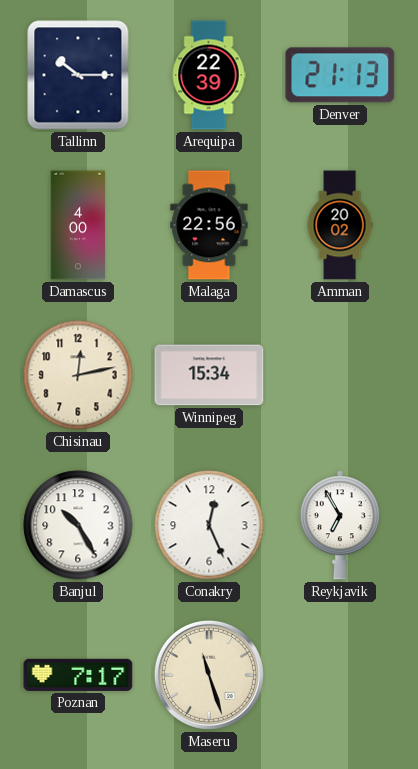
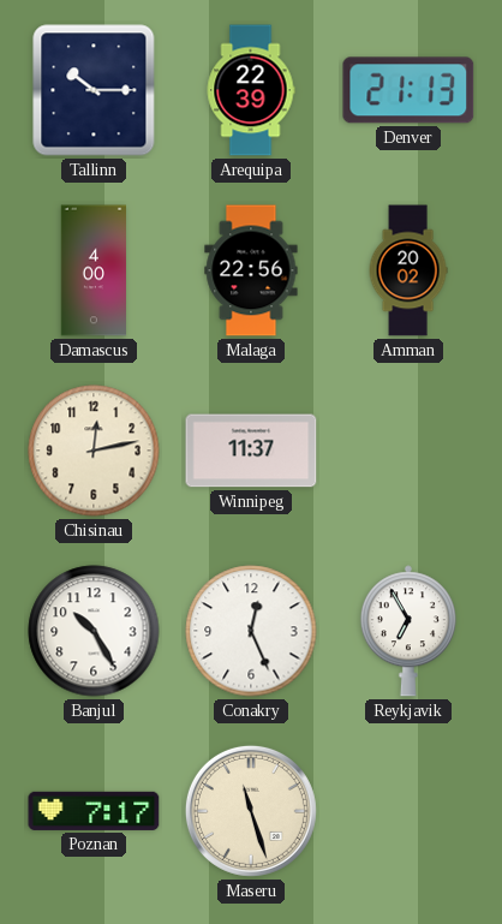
Winnipeg: 15:34 -> 11:37 (251, 451)
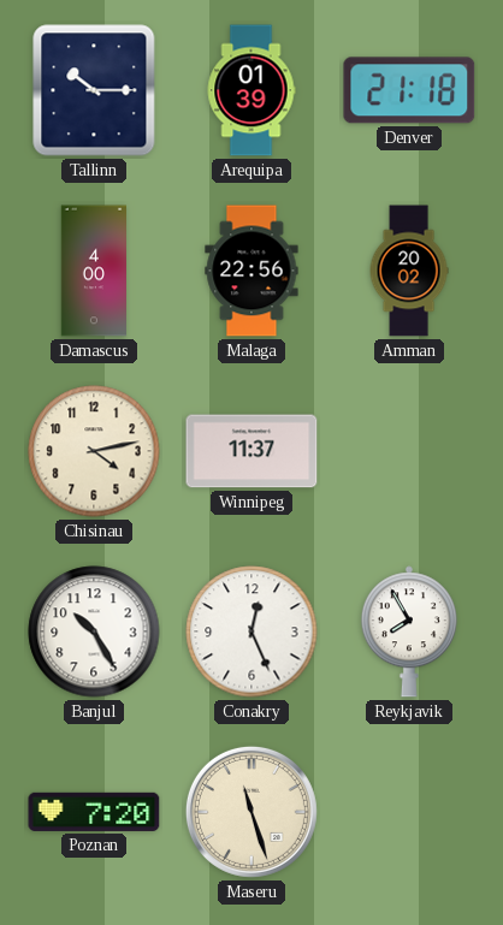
Arequipa: 22:39 -> 01:39 (251, 90)
Denver: 21:13 -> 21:18 (409, 90)
Chisinau: 12:13 -> 4:13 (94, 451)
Reykjavik: 6:55 -> 7:55 (409, 632)
Poznan: 7:17 -> 7:20 (94, 812)
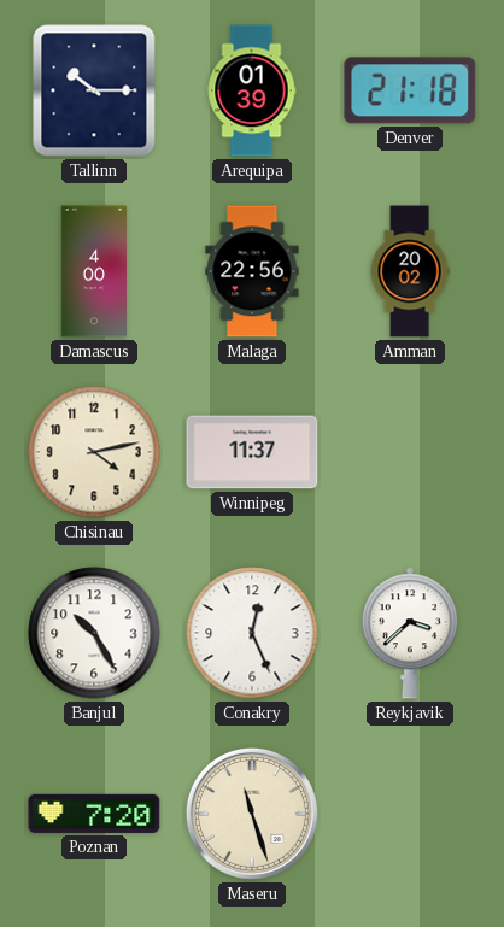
Reykjavik: 7:55 -> 3:38 (410, 633)
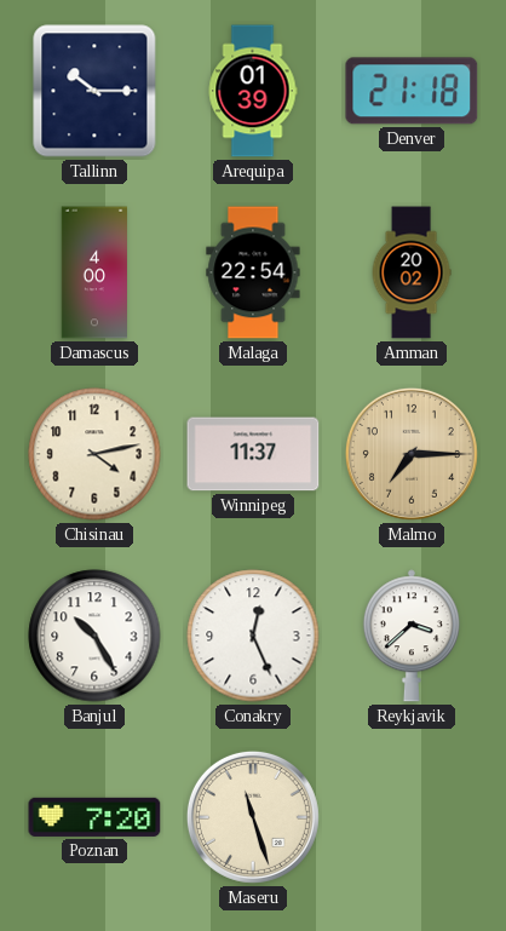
Malaga: 22:56 -> 22:54 (253, 272)
Malmo: none -> 7:15 (412, 454)
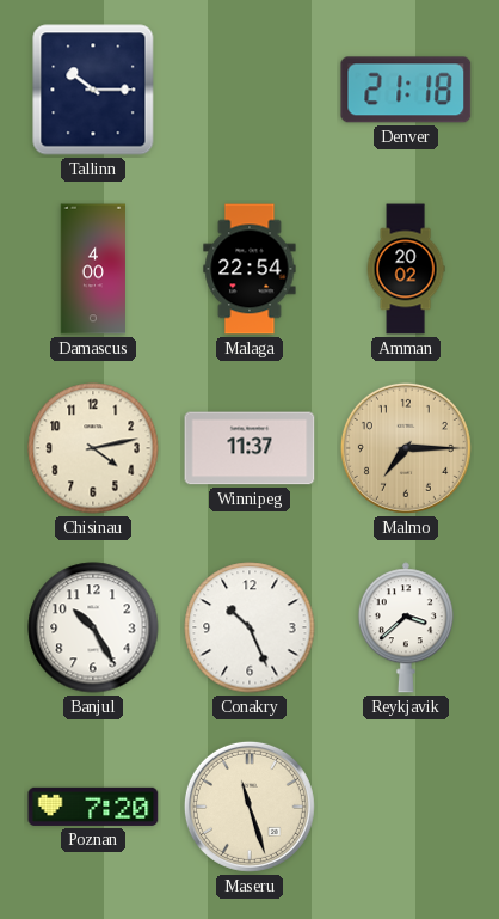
Arequipa: 01:39 -> none (253, 91)
Conakry: 12:26 -> 10:26 (249, 627)
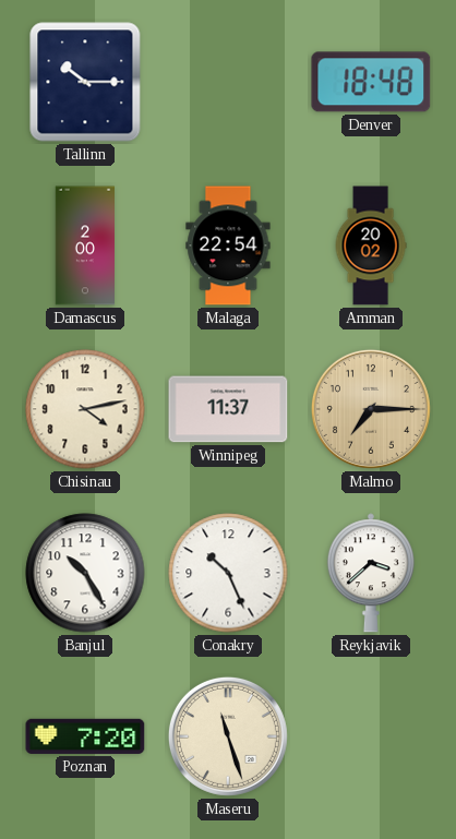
Denver: 21:18 -> 18:48 (371, 82)
Damascus: 4:00 -> 2:00 (84, 245)
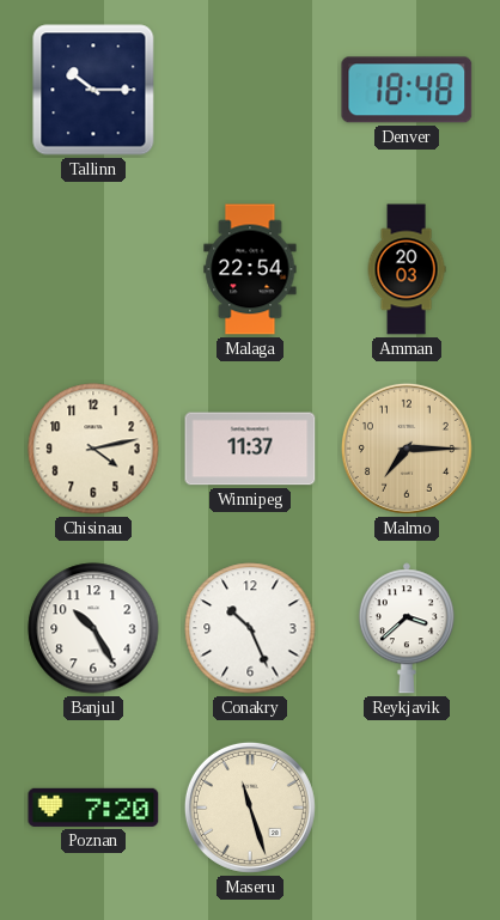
Damascus: 2:00 -> none (84, 245)
Amman: 20:02 -> 20:03 (407, 269)
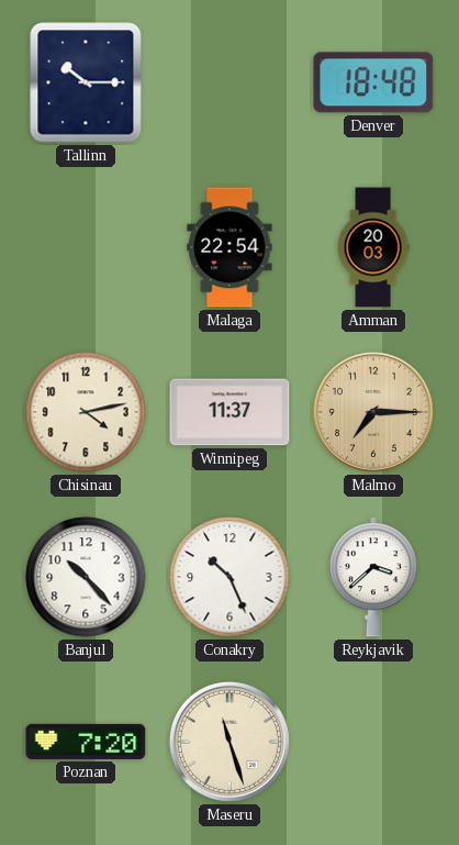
Banjul: 10:25 -> 10:23 (86, 577)
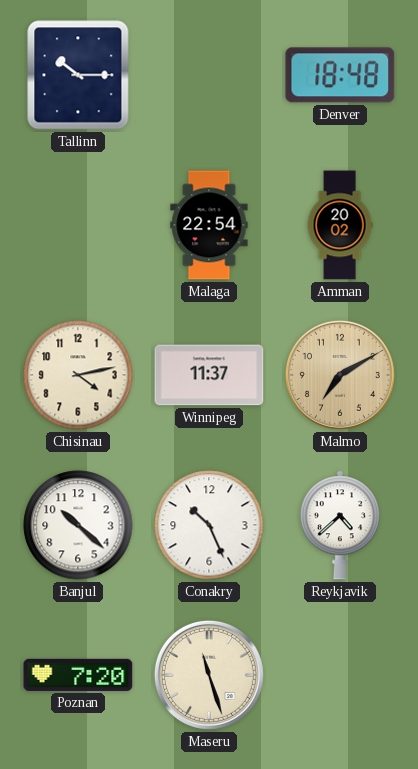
Amman: 20:03 -> 20:02 (340, 225)
Malmo: 7:15 -> 7:10 (340, 375)
Banjul: 10:23 -> 10:22 (78, 525)
Reykjavik: 3:38 -> 4:38 (340, 525)
